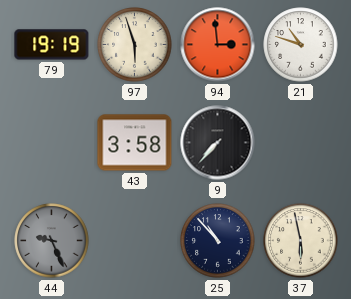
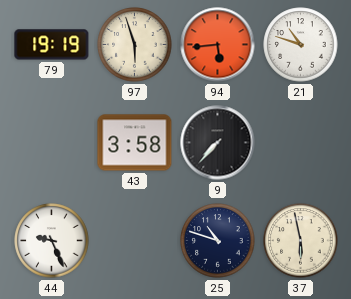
94: 2:59 -> 5:44 (218, 45)
44 dial: grey -> white (52, 241)
25: 10:53 -> 10:48 (218, 241)
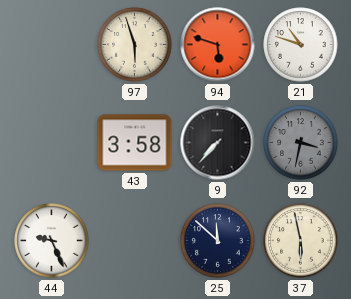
79: 19:19 -> none (52, 45)
94: 5:44 -> 5:48 (218, 45)
92: none -> 3:32 (301, 143)
25: 10:48 -> 11:52 (218, 241)
